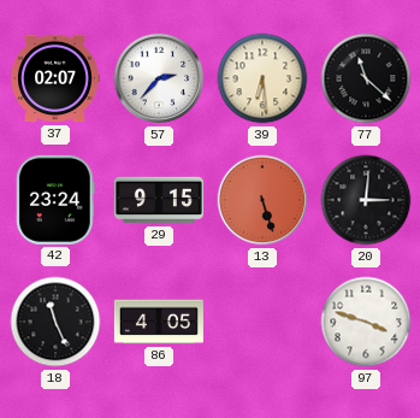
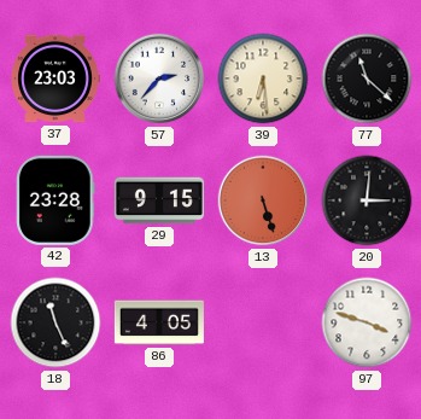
37: 02:07 -> 23:03 (55, 78)
42: 23:24 -> 23:28 (57, 200)
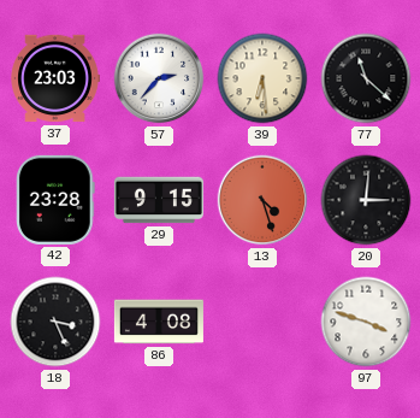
13: 5:27 -> 4:27 (262, 200)
18: 11:26 -> 3:26 (55, 322)
86: 4:05 -> 4:08 (159, 322)
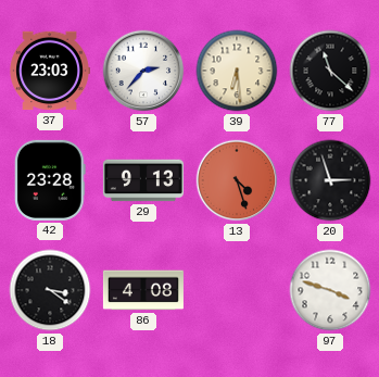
29: 9:15 -> 9:13 (143, 180)
20: 3:01 -> 2:57 (330, 180)
18: 3:26 -> 3:21 (50, 290)
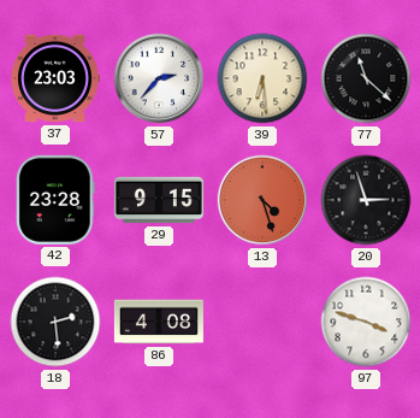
29: 9:13 -> 9:15 (159, 200)
18: 3:21 -> 2:29 (55, 322)
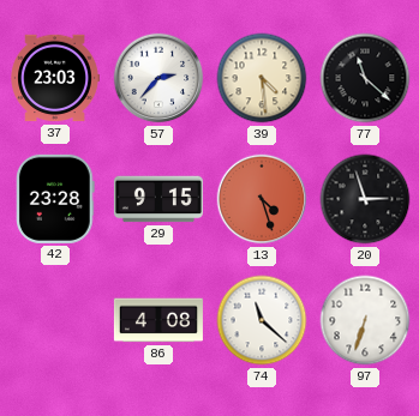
39: 6:29 -> 4:29 (262, 78)
18: 2:29 -> none (55, 322)
74: none -> 11:22 (262, 320)
97: 3:48 -> 6:33 (365, 320)
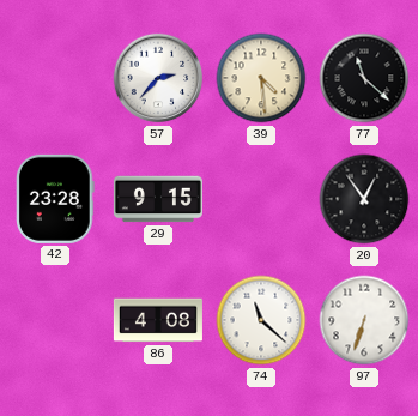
37: 23:03 -> none (55, 78)
13: 4:27 -> none (262, 199)
20: 2:57 -> 12:54 (364, 199)
